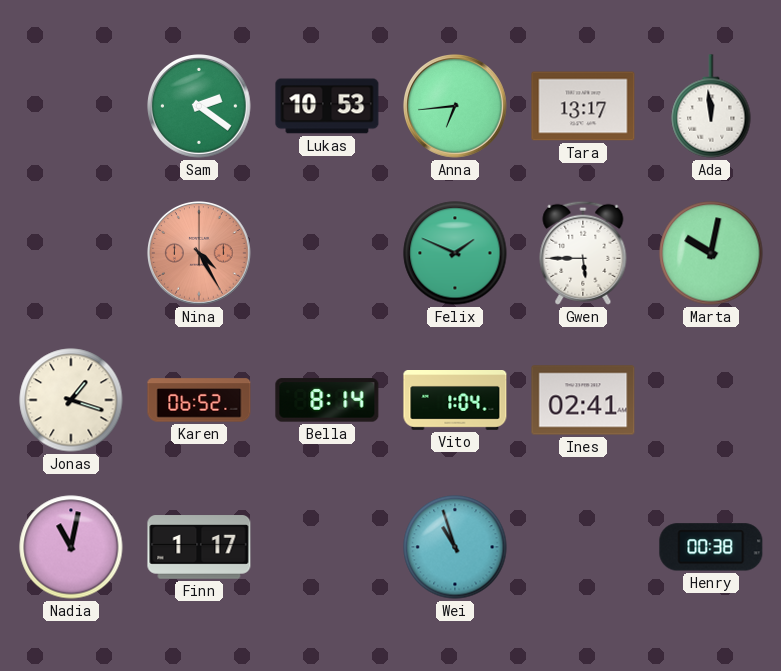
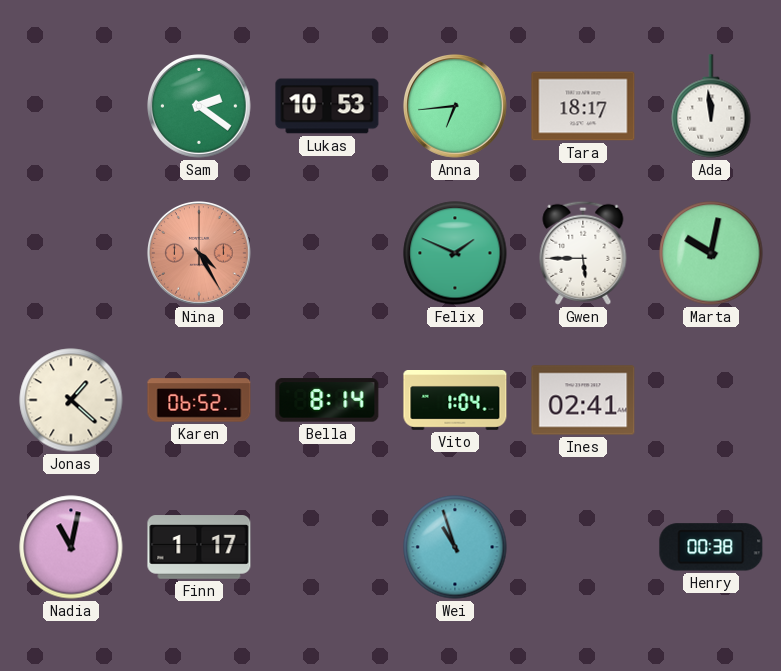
Tara: 13:17 -> 18:17 (583, 106)
Jonas: 1:18 -> 1:22 (71, 400)
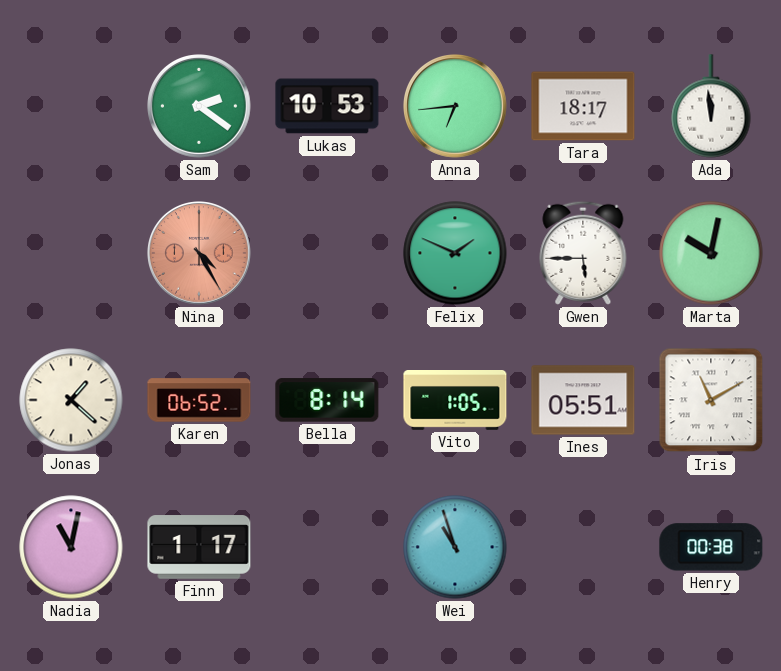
Vito: 1:04 -> 1:05 (455, 401)
Ines: 02:41 -> 05:51 (583, 400)
Iris: none -> 11:10 (711, 400)
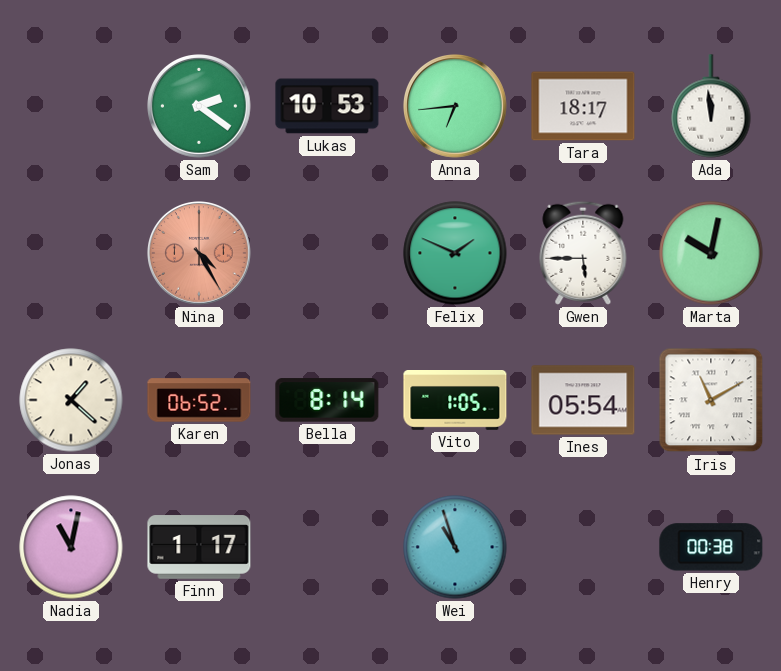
Ines: 05:51 -> 05:54 (583, 400)
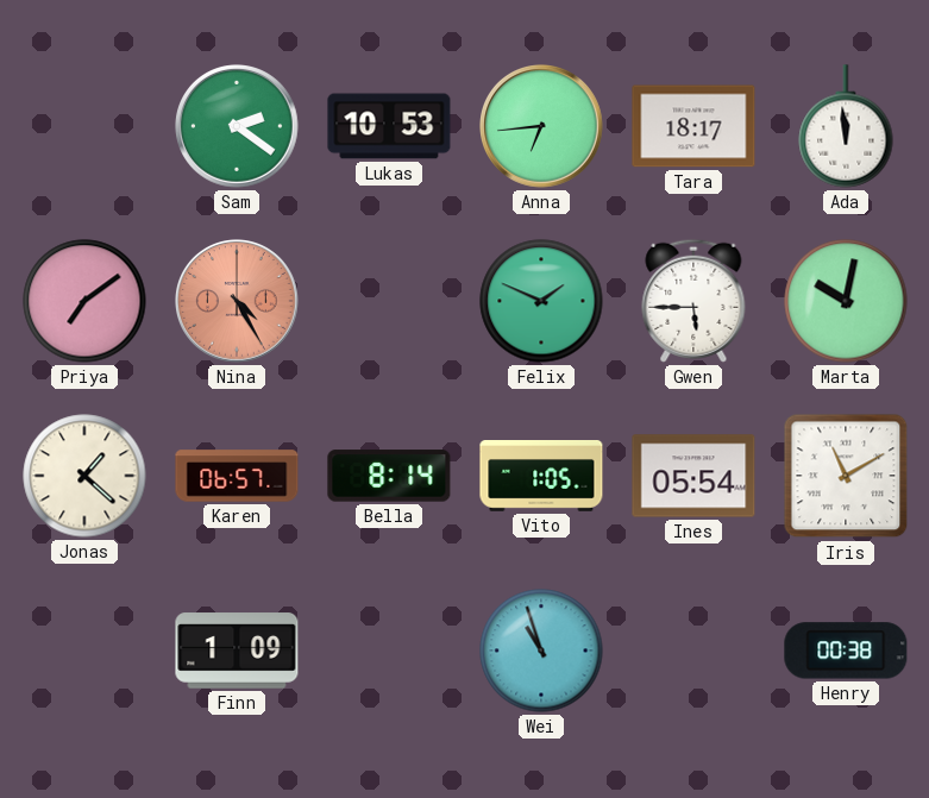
Priya: none -> 7:09 (84, 301)
Karen: 06:52 -> 06:57 (237, 476)
Nadia: 11:02 -> none (71, 547)
Finn: 1:17 -> 1:09 (237, 651)
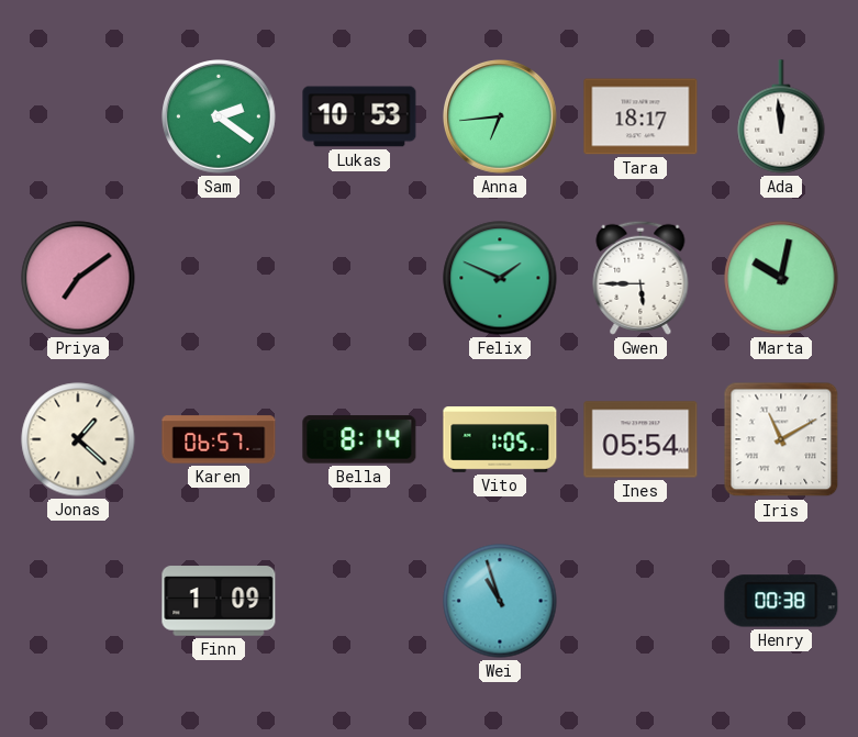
Nina: 4:25 -> none (238, 302)
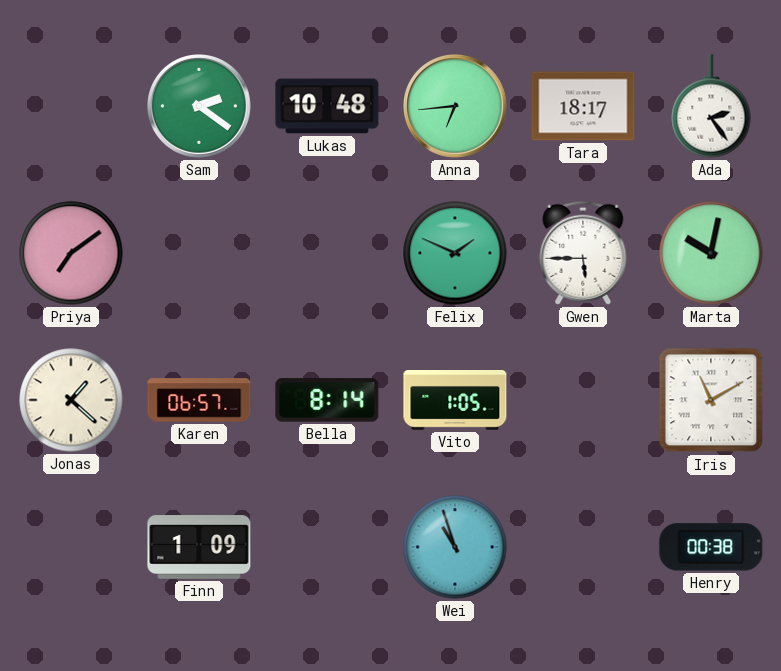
Lukas: 10:53 -> 10:48 (327, 106)
Ada: 11:59 -> 2:24 (711, 106)
Ines: 05:54 -> none (640, 439)
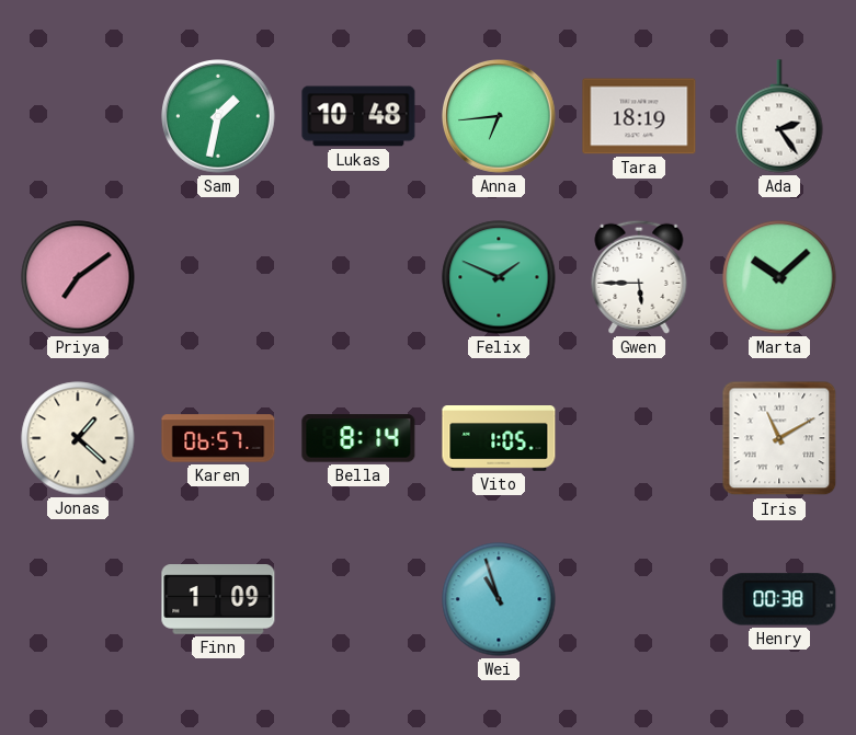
Sam: 2:21 -> 1:32 (219, 117)
Tara: 18:17 -> 18:19 (639, 116)
Marta: 10:02 -> 10:08 (779, 277)
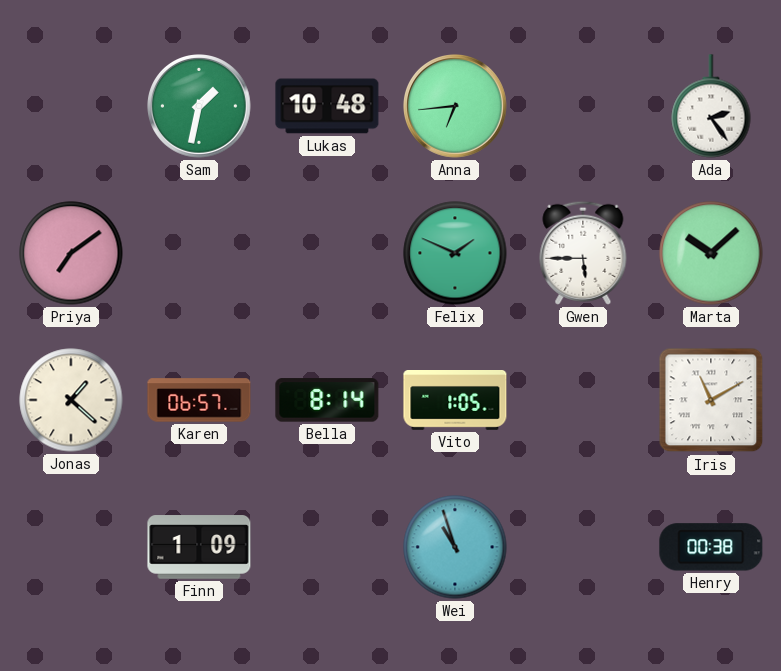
Tara: 18:19 -> none (639, 116)
